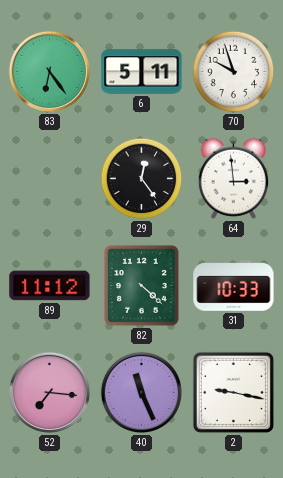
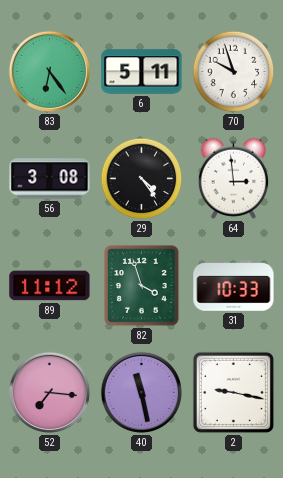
56: none -> 3:08 (50, 179)
29: 12:24 -> 4:24 (142, 179)
82: 4:22 -> 3:57 (141, 285)
40: 11:26 -> 11:28 (141, 392)
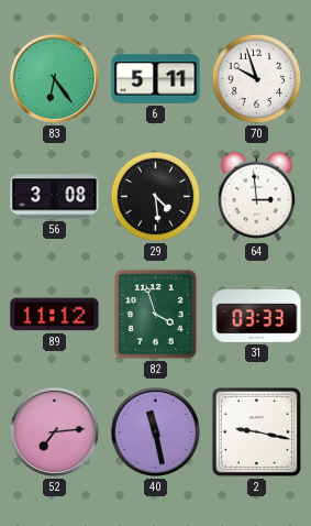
29: 4:24 -> 4:29 (156, 197)
31: 10:33 -> 03:33 (257, 315)
52: 7:16 -> 7:14 (54, 431)
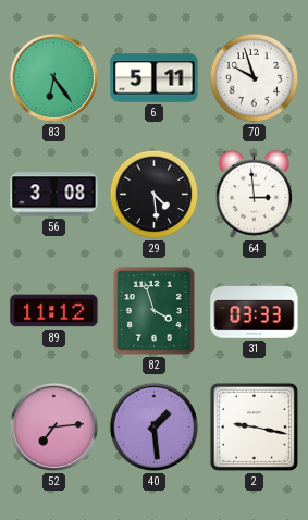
40: 11:28 -> 1:29 (153, 426)
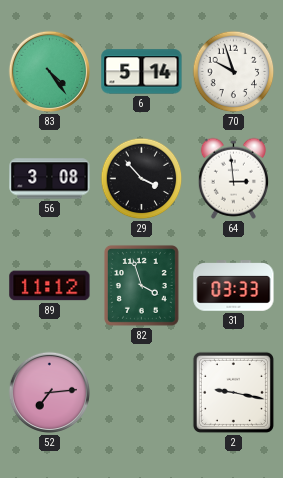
83: 6:24 -> 4:24 (49, 71)
6: 5:11 -> 5:14 (142, 72)
29: 4:29 -> 3:53 (142, 179)
40: 1:29 -> none (153, 426)
